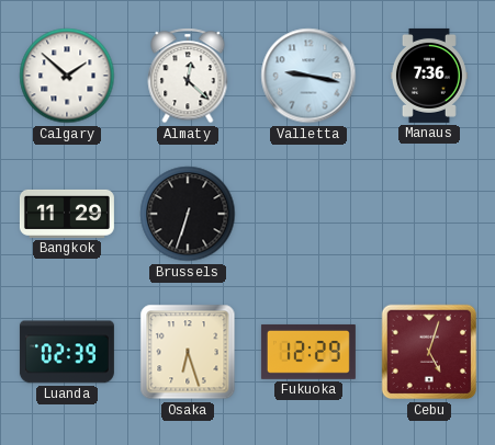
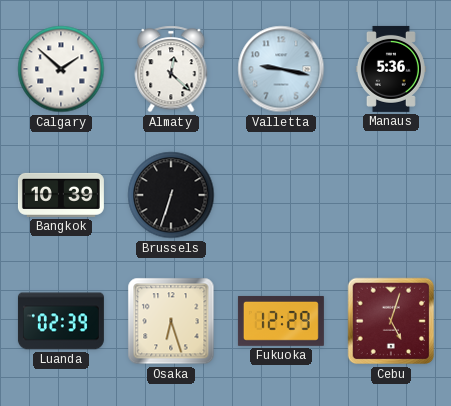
Manaus: 7:36 -> 5:36 (391, 69)
Bangkok: 11:29 -> 10:39 (61, 195)
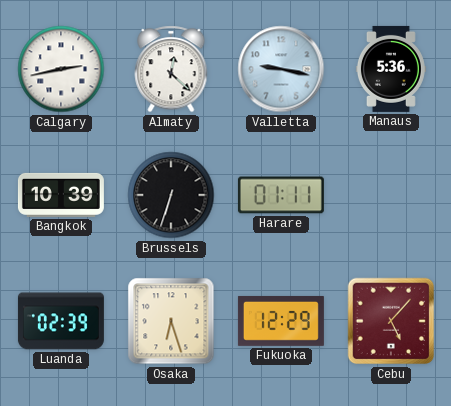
Calgary: 1:52 -> 2:43 (61, 69)
Harare: none -> 01:11 (281, 195)
Cebu: 5:03 -> 5:07 (391, 321)
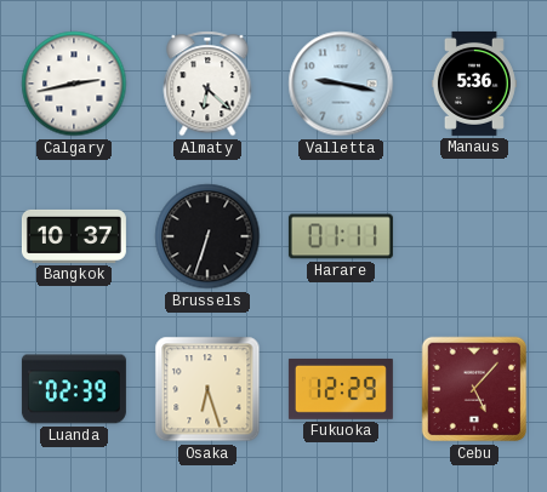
Almaty: 12:22 -> 6:22 (207, 84)
Bangkok: 10:39 -> 10:37 (74, 236)
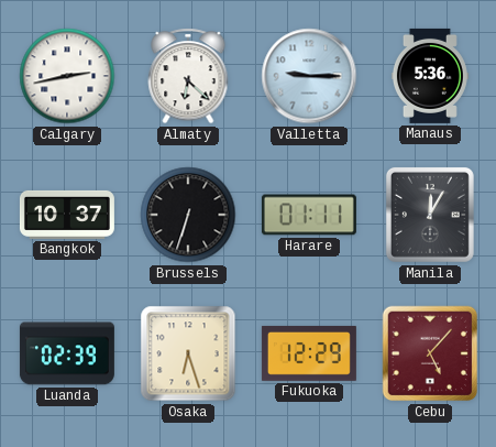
Valletta: 9:17 -> 9:15 (309, 76)
Manila: none -> 12:05 (430, 215)
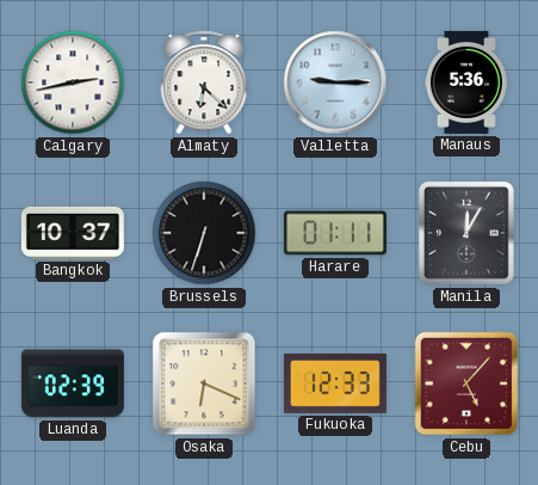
Osaka: 6:27 -> 6:19 (204, 383)
Fukuoka: 12:29 -> 12:33 (335, 383)
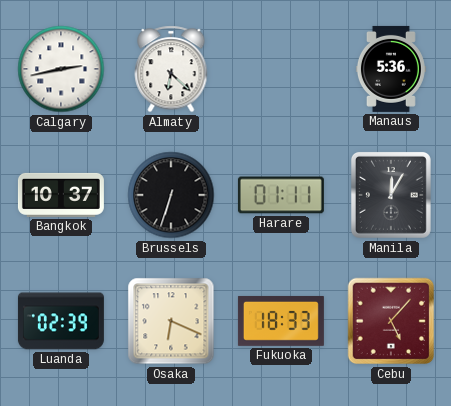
Valletta: 9:15 -> none (335, 82)
Fukuoka: 12:33 -> 18:33 (281, 321)
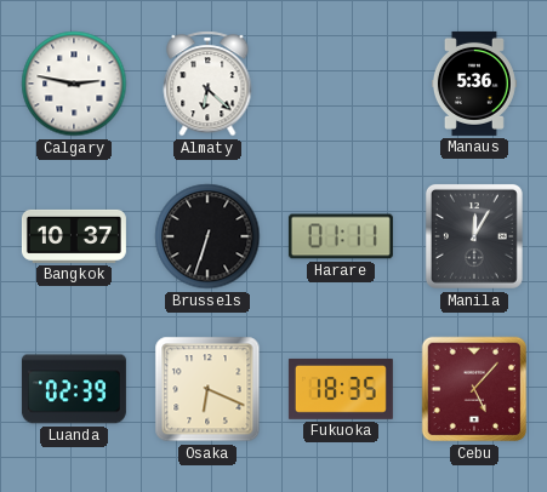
Calgary: 2:43 -> 2:47 (74, 84)
Fukuoka: 18:33 -> 18:35 (341, 389)
